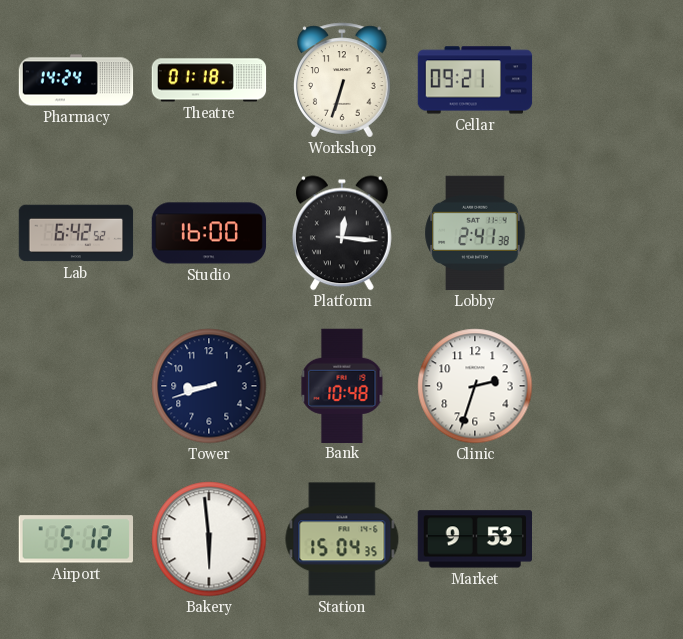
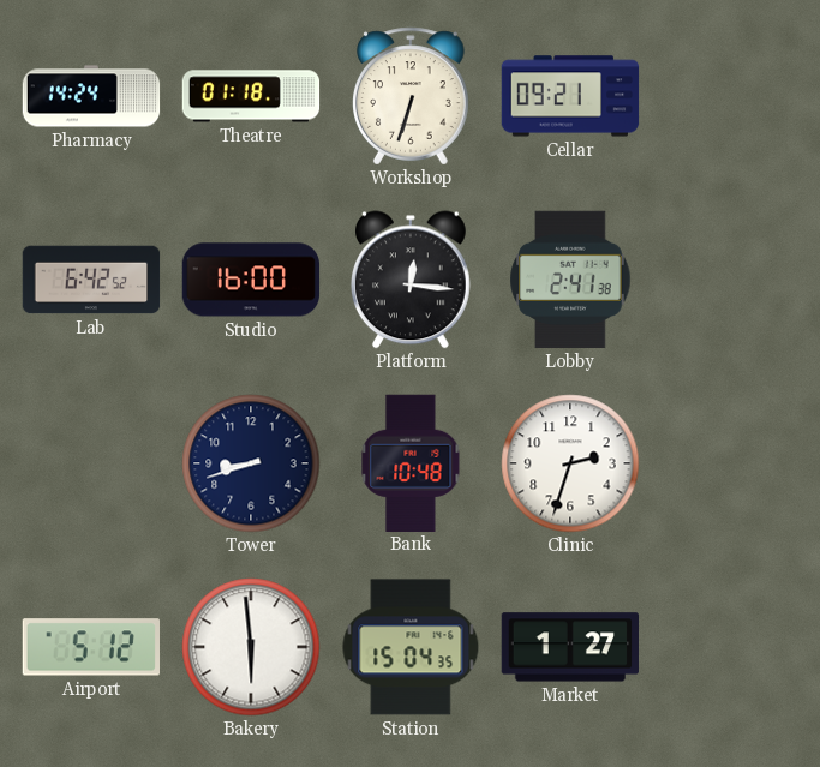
Market: 9:53 -> 1:27 (570, 647)
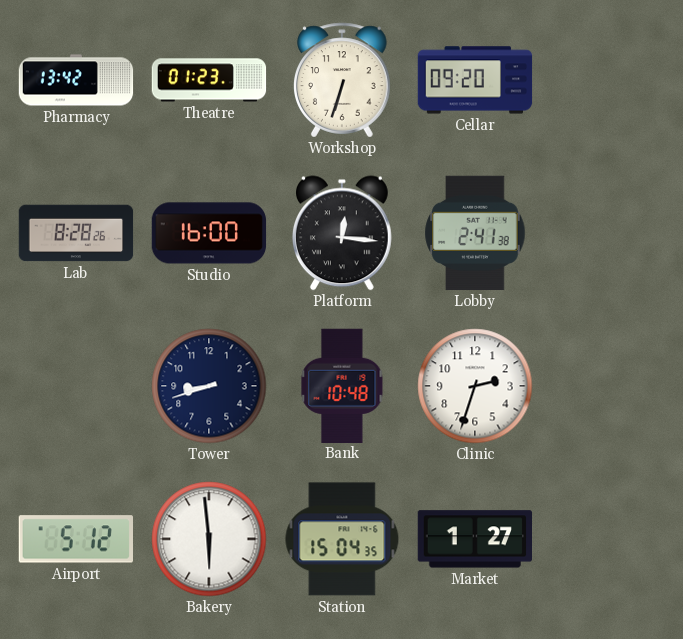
Pharmacy: 14:24 -> 13:42 (76, 80)
Theatre: 01:18 -> 01:23 (209, 80)
Cellar: 09:21 -> 09:20 (475, 80)
Lab: 6:42 -> 8:28 (76, 233)
